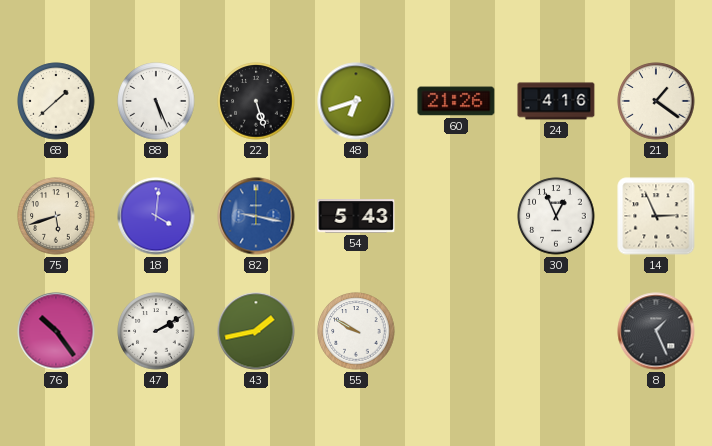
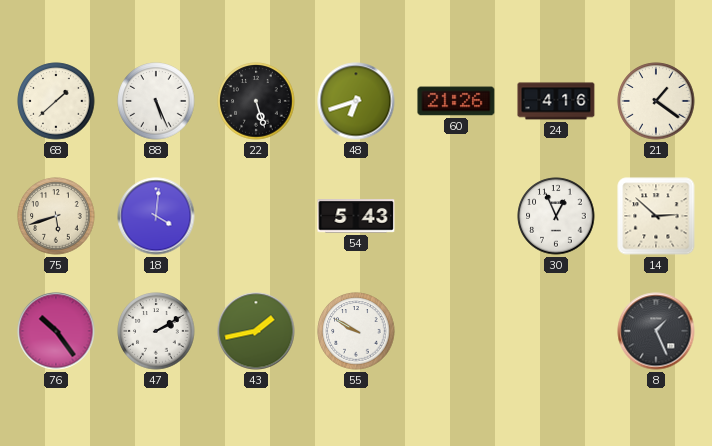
82: 9:17 -> none (256, 216)
14: 2:56 -> 2:52 (656, 216)
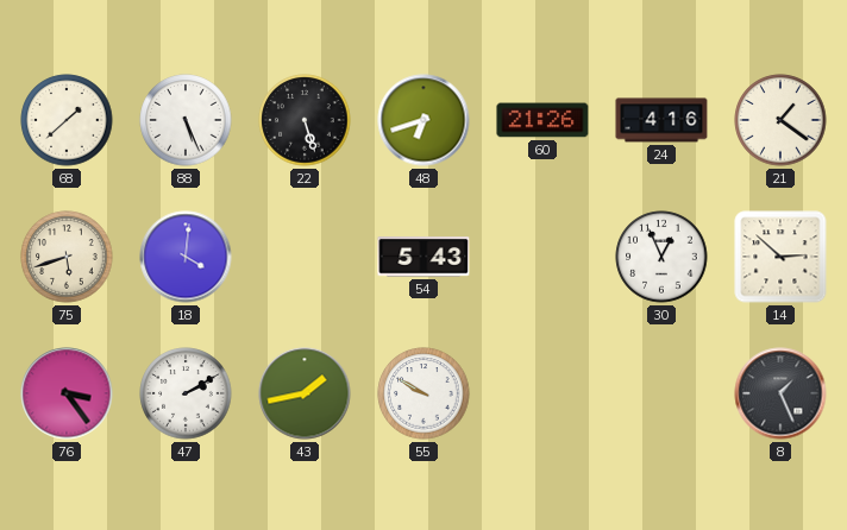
76: 10:24 -> 3:24 (67, 393)
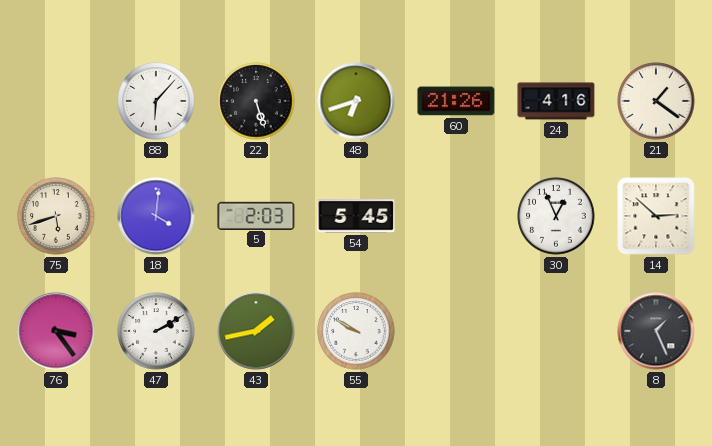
68: 1:38 -> none (67, 120)
88: 5:26 -> 6:07 (156, 101)
5: none -> 2:03 (256, 215)
54: 5:43 -> 5:45 (356, 216)
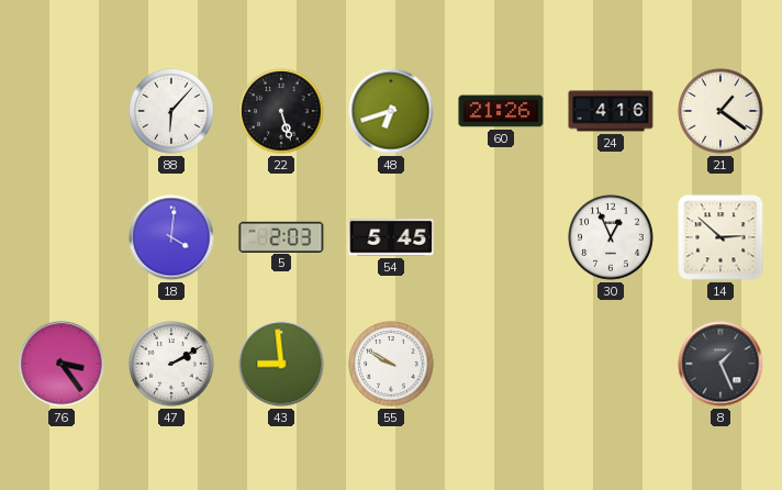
75: 5:42 -> none (56, 216)
43: 1:43 -> 8:59 (281, 364)
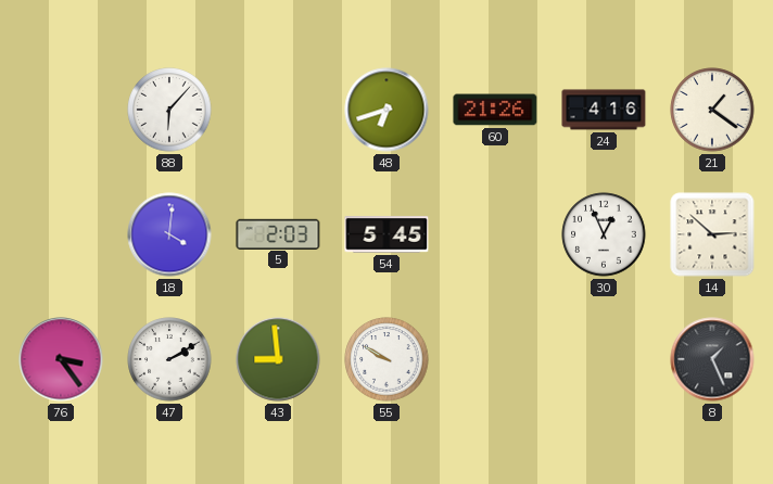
22: 5:27 -> none (281, 111)
